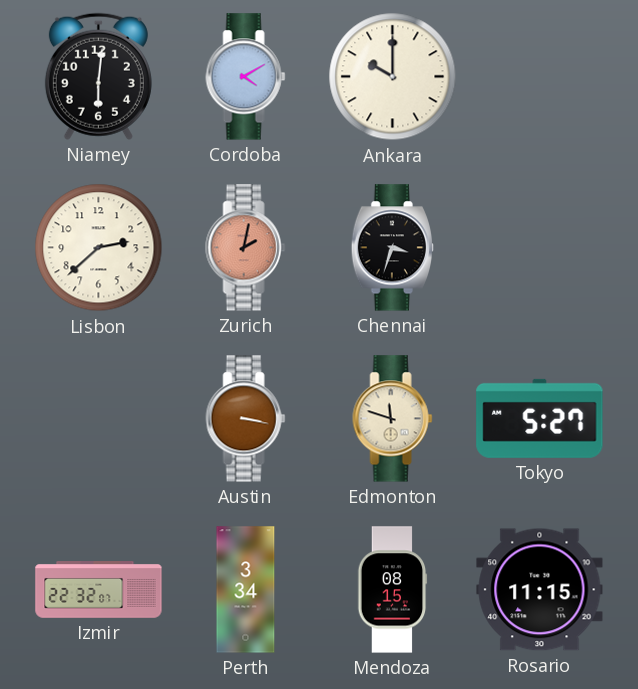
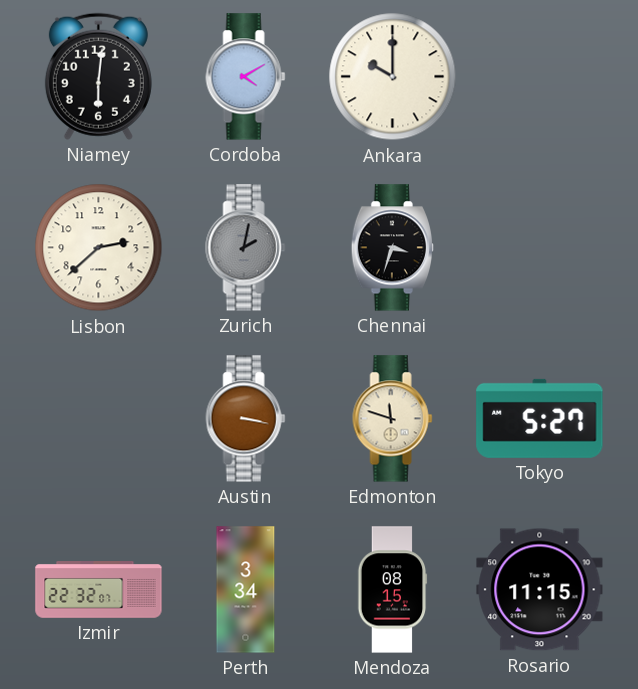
Zurich dial: salmon -> grey (246, 248)
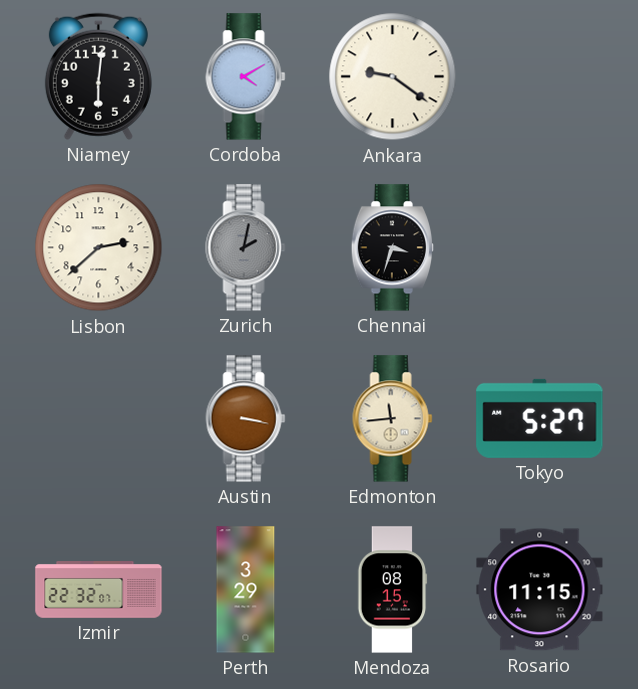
Ankara: 10:00 -> 9:21 (393, 77)
Edmonton: 11:48 -> 11:44 (393, 419)
Perth: 3:34 -> 3:29 (246, 590)
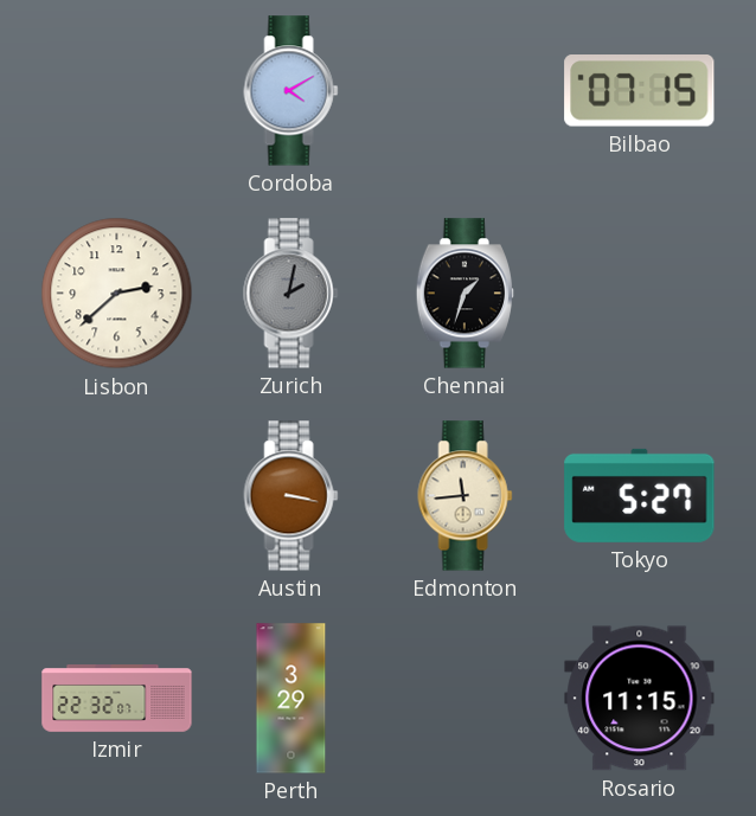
Niamey: 6:01 -> none (98, 76)
Ankara: 9:21 -> none (393, 77)
Bilbao: none -> 07:15 (640, 91)
Chennai: 3:33 -> 1:33 (465, 294)
Mendoza: 08:15 -> none (392, 590)
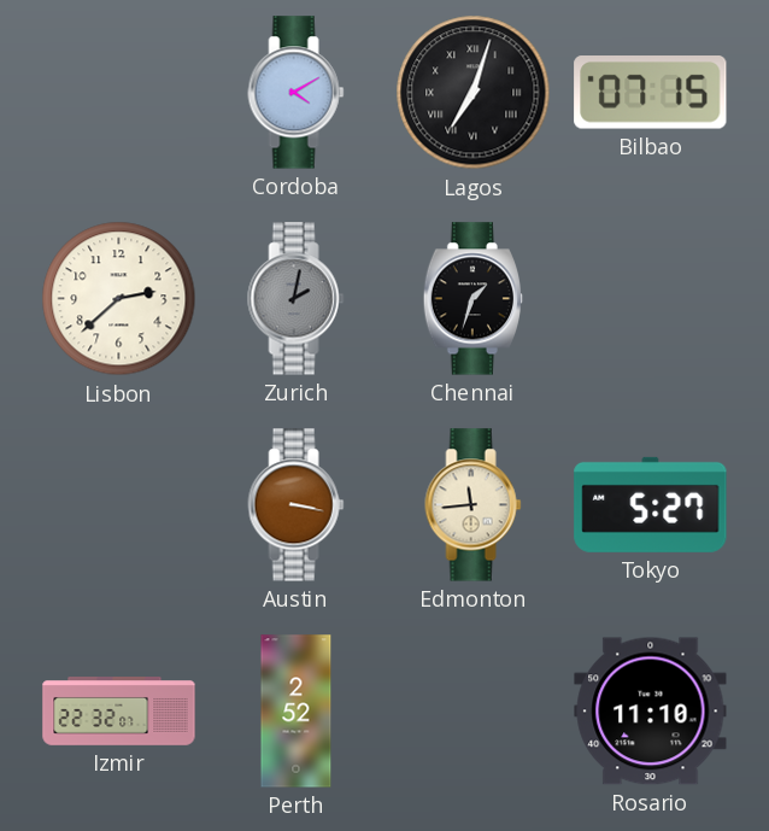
Lagos: none -> 7:03 (474, 93)
Perth: 3:29 -> 2:52 (297, 712)
Rosario: 11:15 -> 11:10 (651, 712)
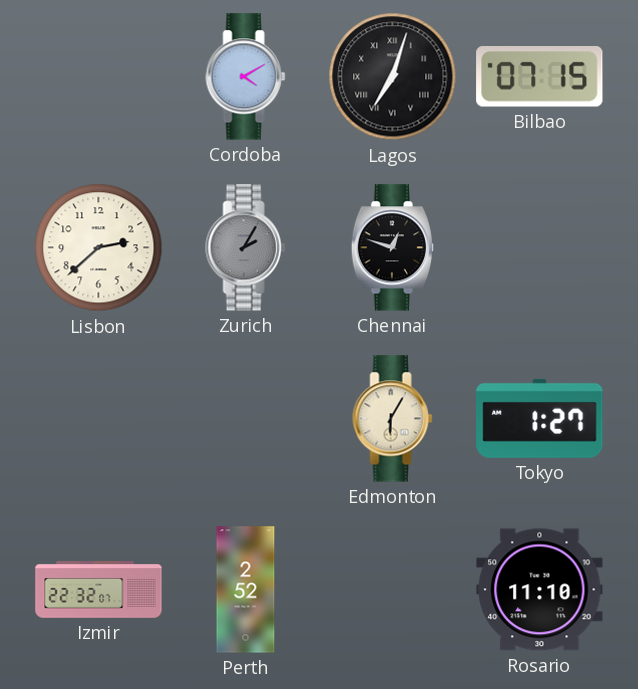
Zurich: 2:02 -> 2:05 (246, 248)
Chennai: 1:33 -> 12:48 (392, 248)
Austin: 3:17 -> none (297, 505)
Edmonton: 11:44 -> 6:05 (393, 419)
Tokyo: 5:27 -> 1:27 (540, 418)
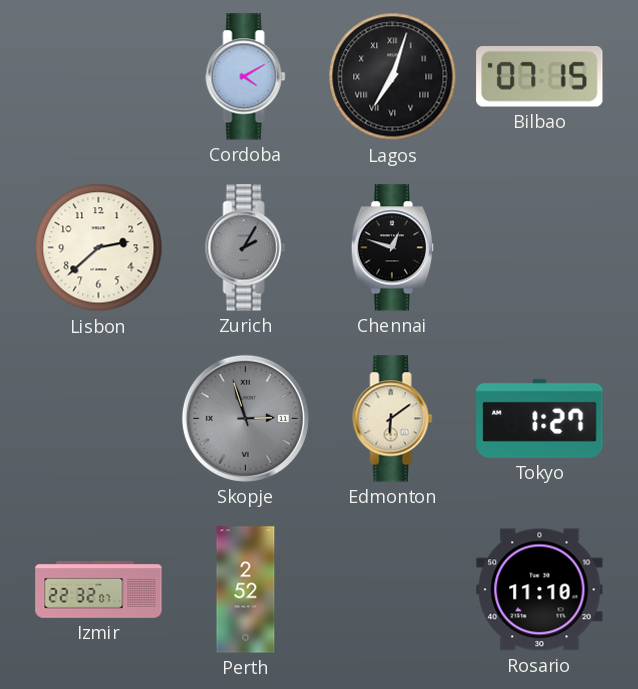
Skopje: none -> 2:57 (245, 418)
Edmonton: 6:05 -> 6:09 (393, 419)
